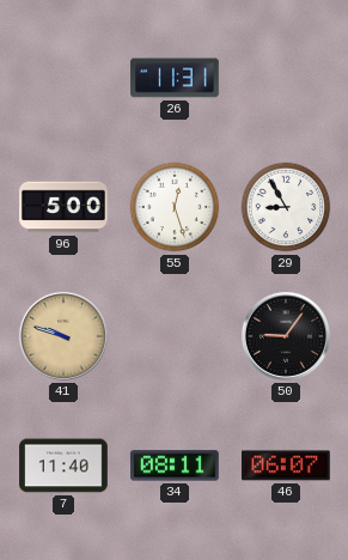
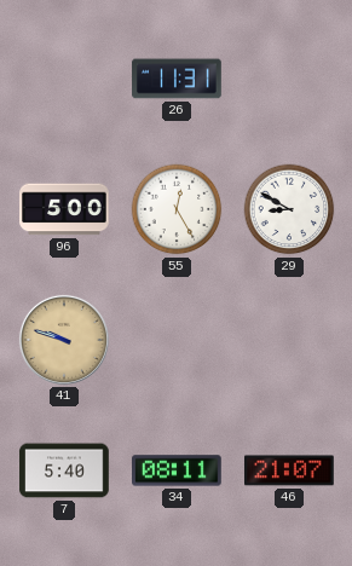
55: 12:27 -> 12:25 (177, 209)
29: 8:55 -> 8:50 (289, 209)
50: 9:06 -> none (286, 336)
7: 11:40 -> 5:40 (64, 470)
46: 06:07 -> 21:07 (290, 470)
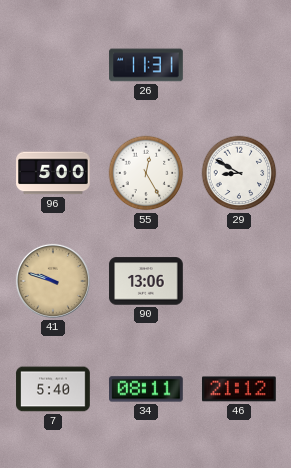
90: none -> 13:06 (146, 281)
46: 21:07 -> 21:12 (240, 389)
